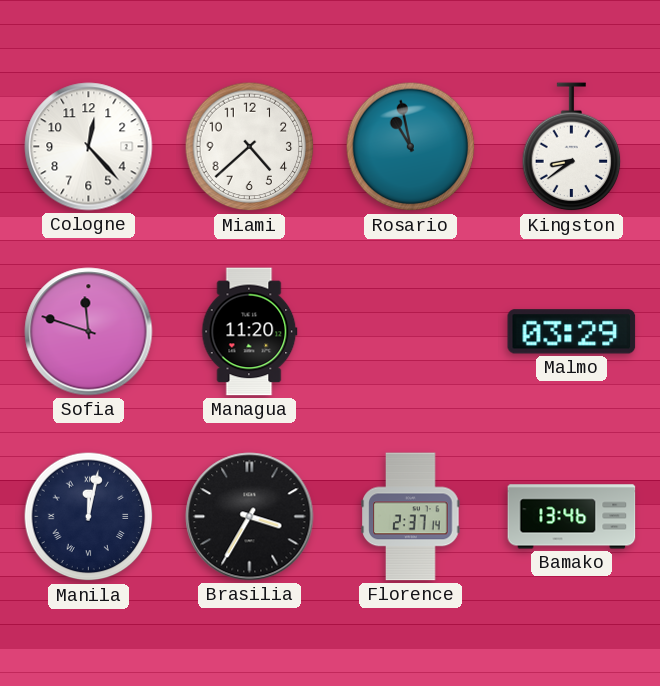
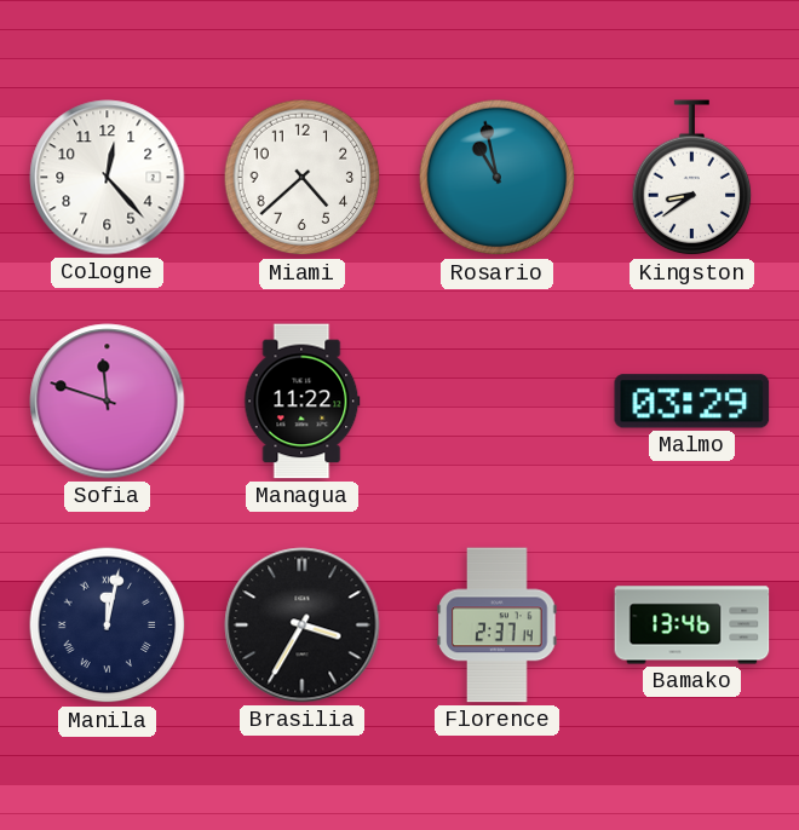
Managua: 11:20 -> 11:22 (303, 402)
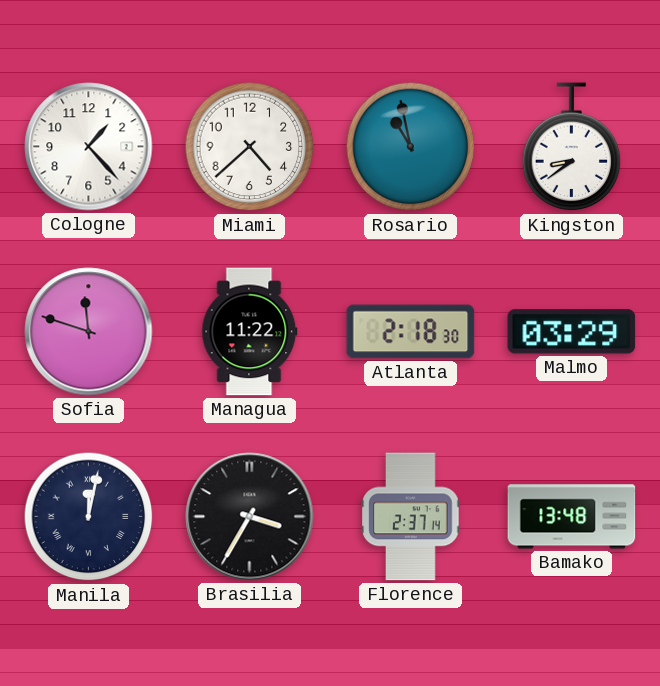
Cologne: 12:23 -> 1:23 (89, 147)
Atlanta: none -> 2:18 (411, 332)
Bamako: 13:46 -> 13:48 (572, 517)
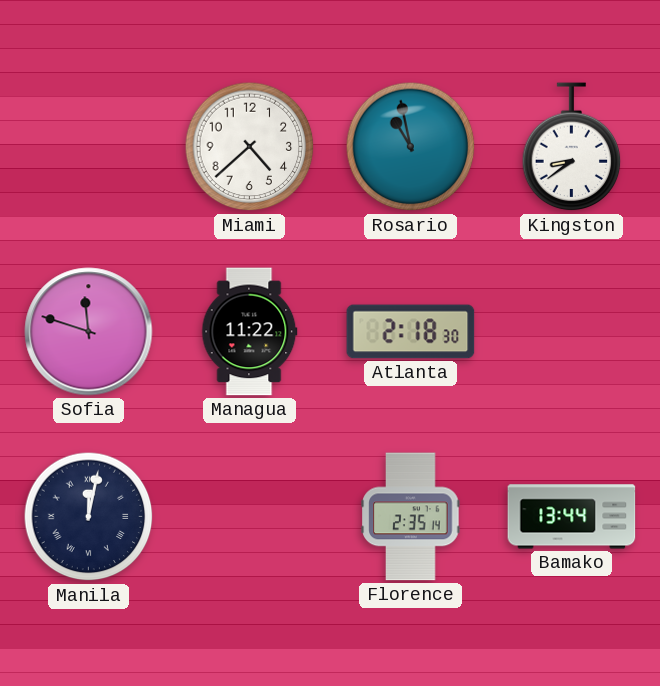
Cologne: 1:23 -> none (89, 147)
Malmo: 03:29 -> none (572, 332)
Brasilia: 3:35 -> none (250, 517)
Florence: 2:37 -> 2:35 (411, 517)
Bamako: 13:48 -> 13:44 (572, 517)
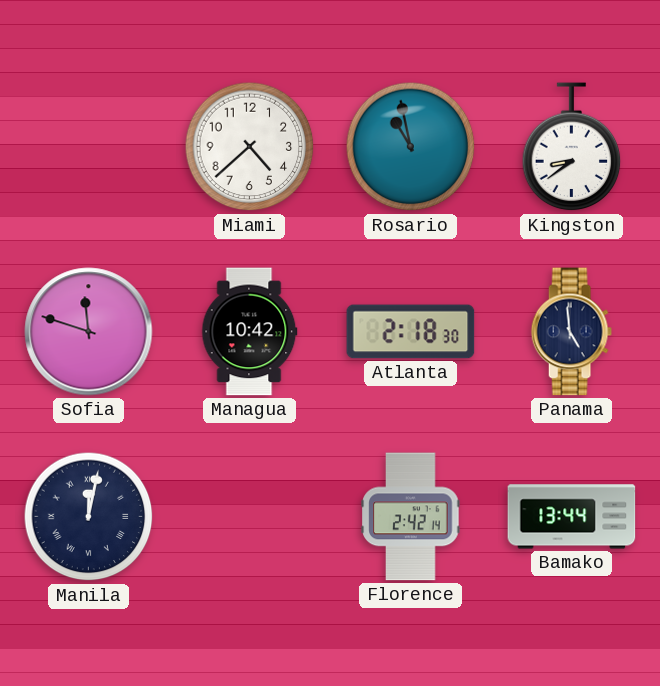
Managua: 11:22 -> 10:42 (250, 332)
Panama: none -> 4:59 (571, 332)
Florence: 2:35 -> 2:42 (411, 517)
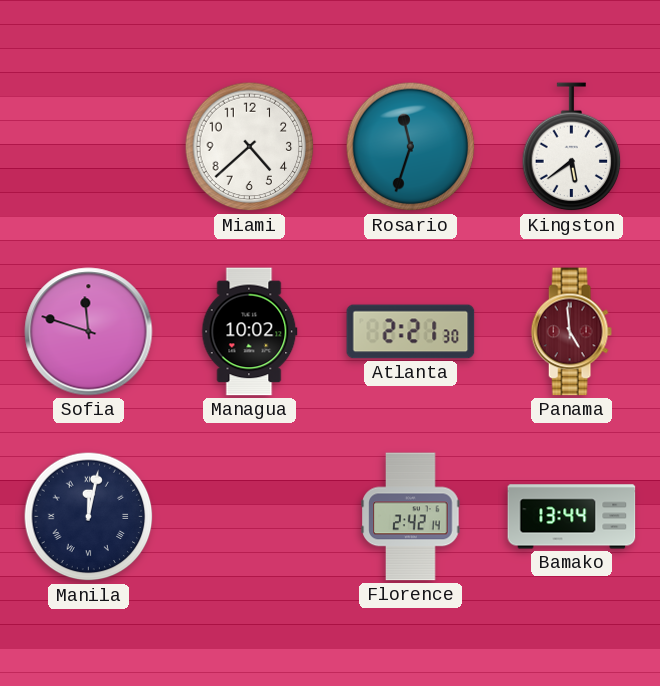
Rosario: 10:58 -> 11:33 (411, 147)
Kingston: 8:39 -> 5:39 (572, 147)
Managua: 10:42 -> 10:02 (250, 332)
Atlanta: 2:18 -> 2:21 (411, 332)
Panama dial: navy -> burgundy (571, 332)
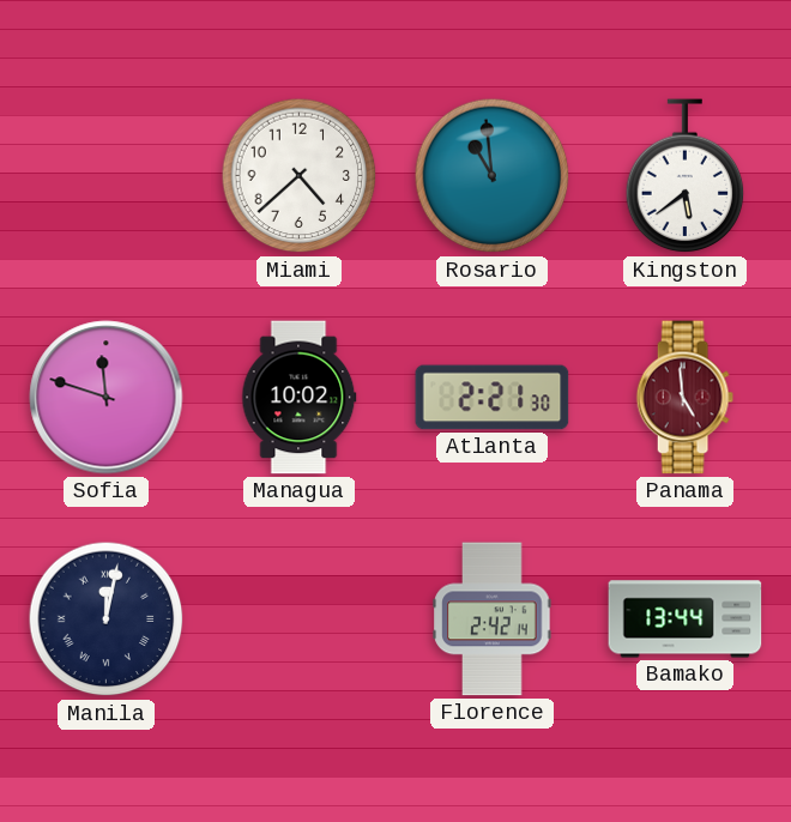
Rosario: 11:33 -> 10:59 (493, 176)
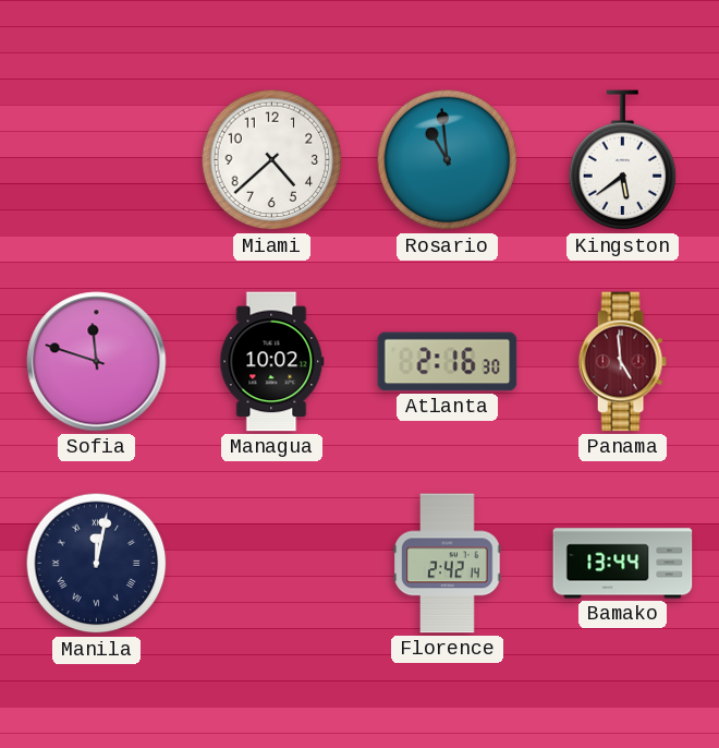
Atlanta: 2:21 -> 2:16 (448, 362)
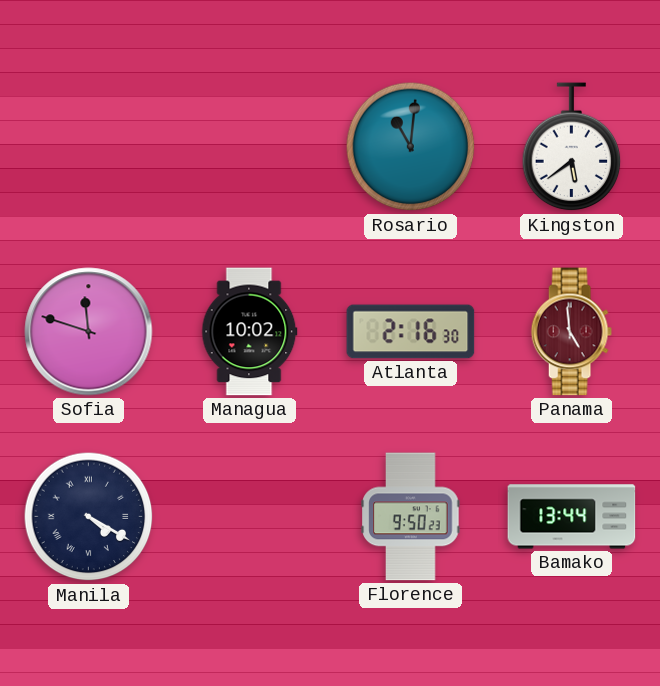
Miami: 4:38 -> none (272, 160)
Rosario: 10:59 -> 11:01 (411, 147)
Manila: 12:02 -> 4:20 (89, 517)
Florence: 2:42 -> 9:50 (411, 517)
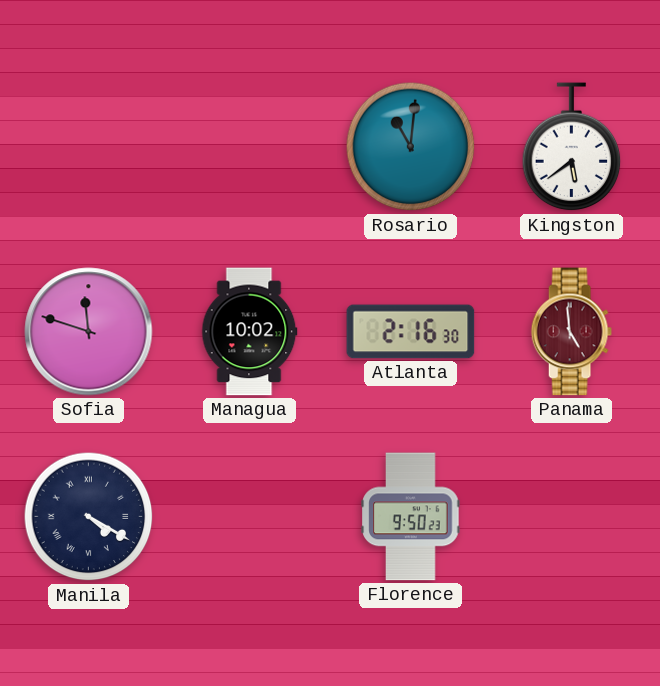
Bamako: 13:44 -> none (572, 517)
